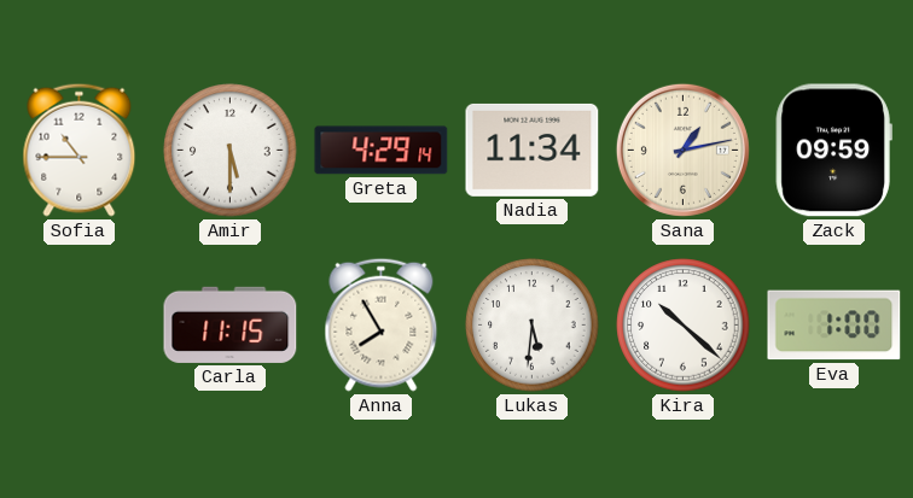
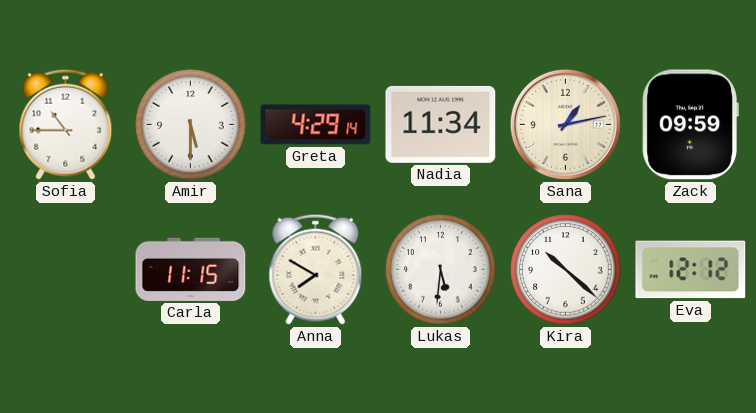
Anna: 7:55 -> 7:50 (316, 269)
Eva: 1:00 -> 12:12 (691, 270)
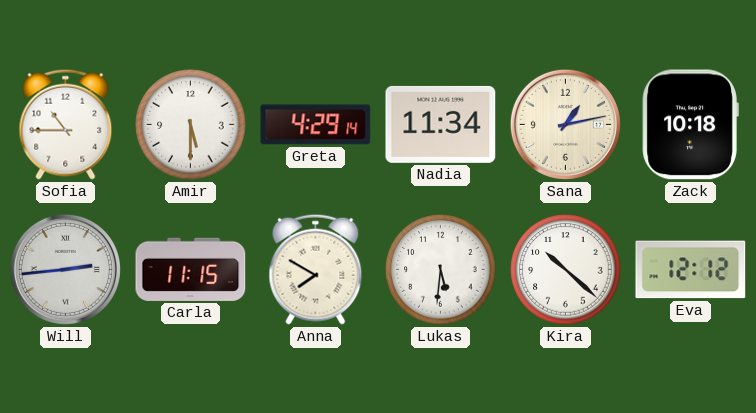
Zack: 09:59 -> 10:18 (690, 125)
Will: none -> 2:44 (65, 269)
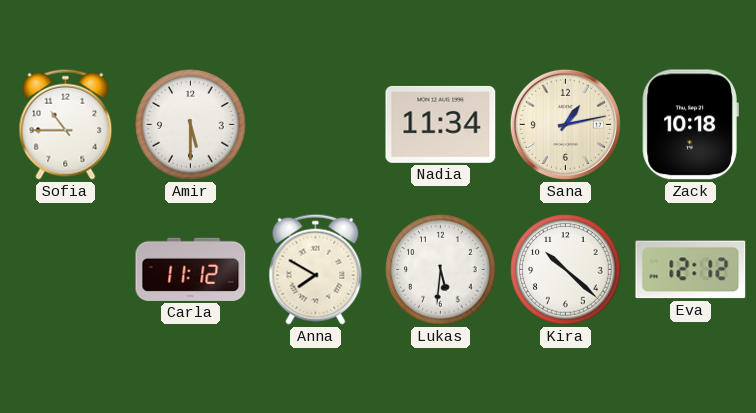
Greta: 4:29 -> none (316, 125)
Will: 2:44 -> none (65, 269)
Carla: 11:15 -> 11:12 (191, 269)
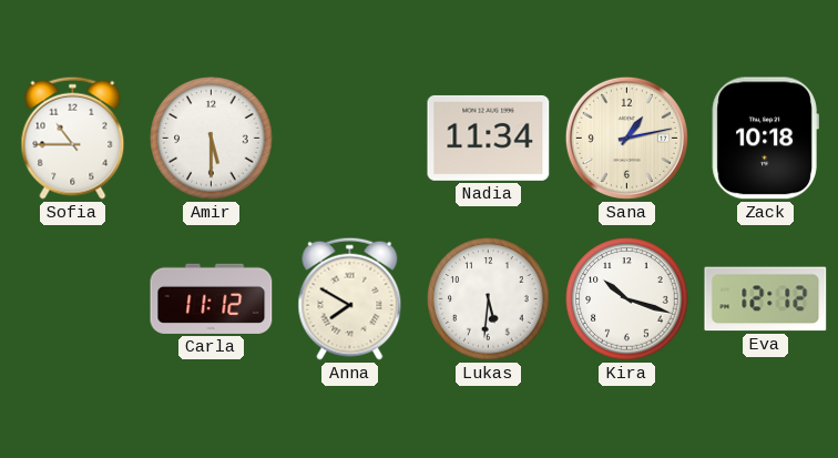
Kira: 10:22 -> 10:18 (627, 299)
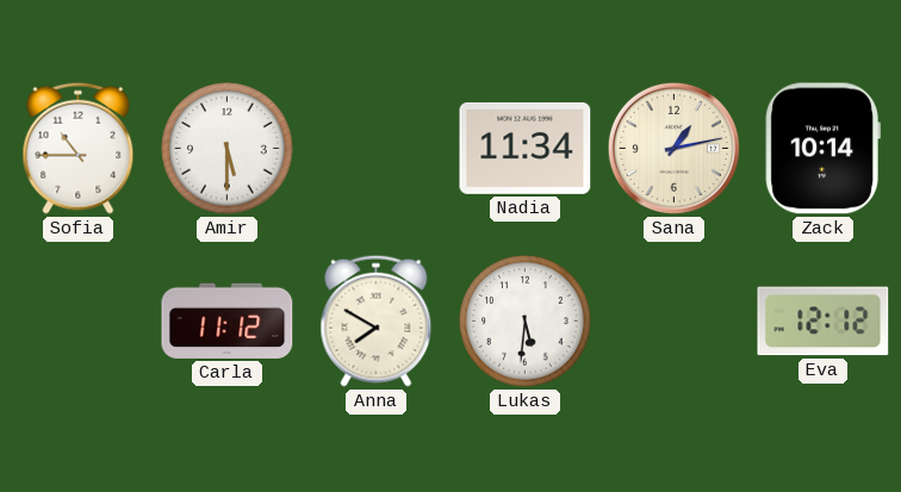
Zack: 10:18 -> 10:14 (822, 149)
Kira: 10:18 -> none (627, 299)
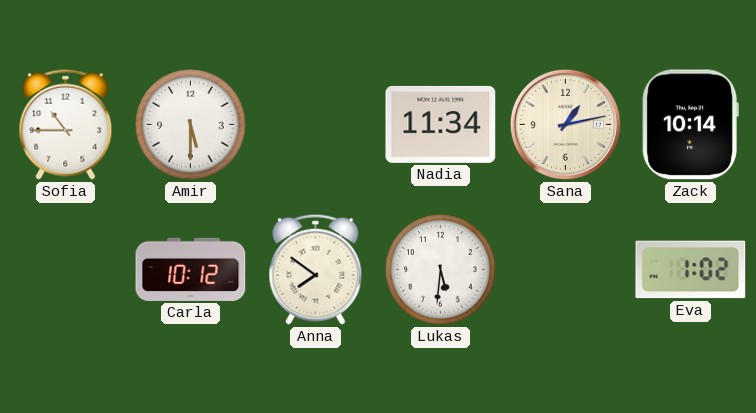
Carla: 11:12 -> 10:12 (191, 269)
Anna: 7:50 -> 7:51 (316, 269)
Eva: 12:12 -> 1:02 (691, 270)
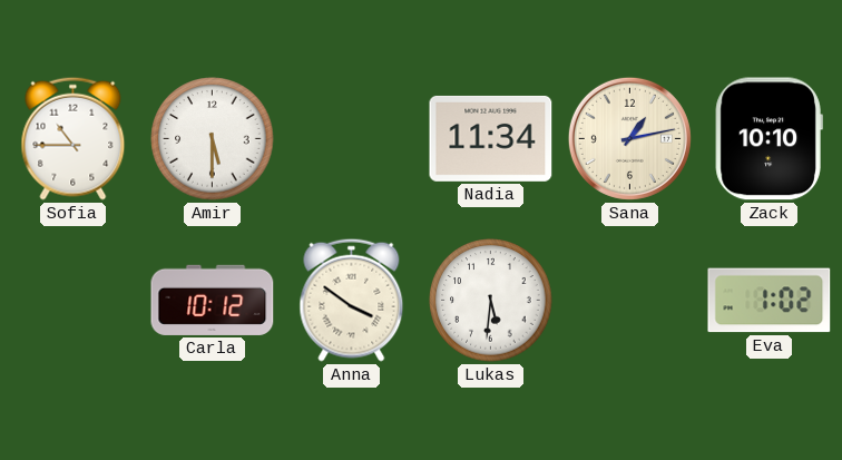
Zack: 10:14 -> 10:10 (768, 139)
Anna: 7:51 -> 3:51 (352, 300)
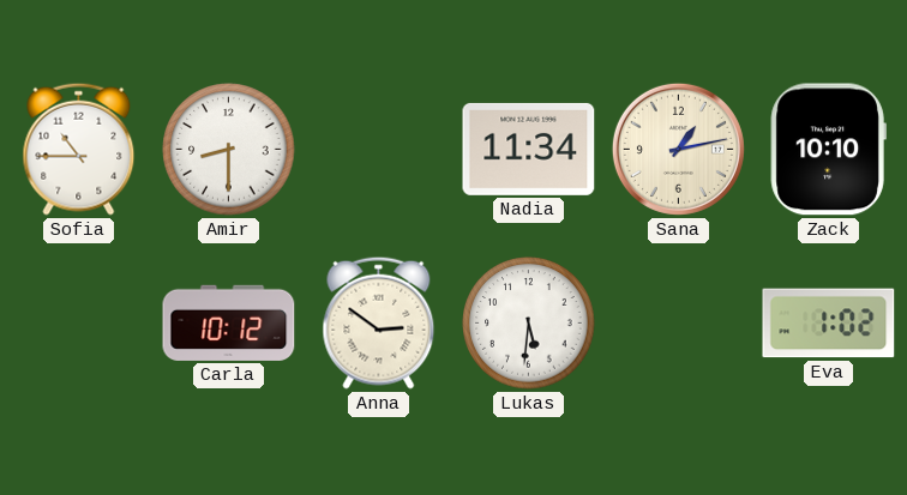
Amir: 5:30 -> 8:30 (229, 150)
Anna: 3:51 -> 2:51 (379, 322)
